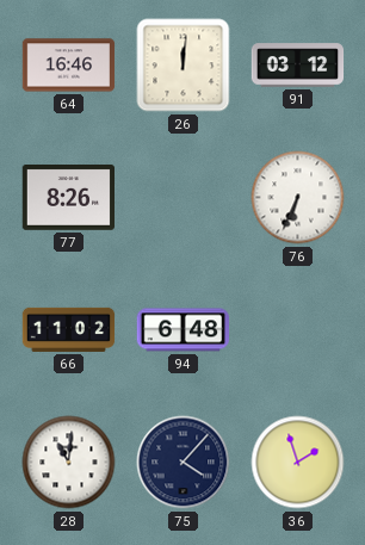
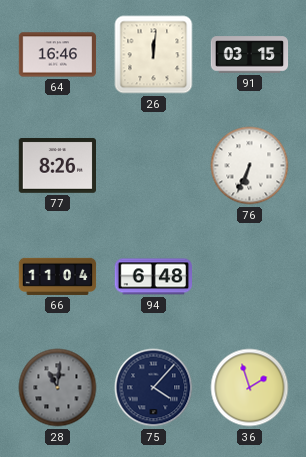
91: 03:12 -> 03:15 (250, 55)
66: 11:02 -> 11:04 (58, 276)
28 dial: white -> grey (58, 388)
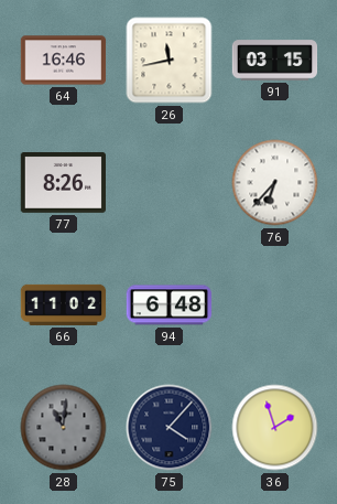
26: 12:01 -> 11:43 (170, 61)
76: 6:34 -> 6:37 (275, 183)
66: 11:04 -> 11:02 (64, 304)
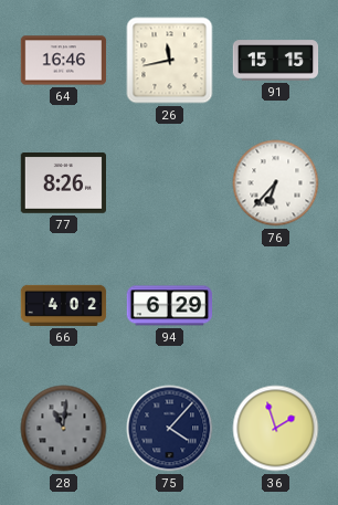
91: 03:15 -> 15:15 (276, 61)
66: 11:02 -> 4:02 (64, 305)
94: 6:48 -> 6:29 (170, 306)
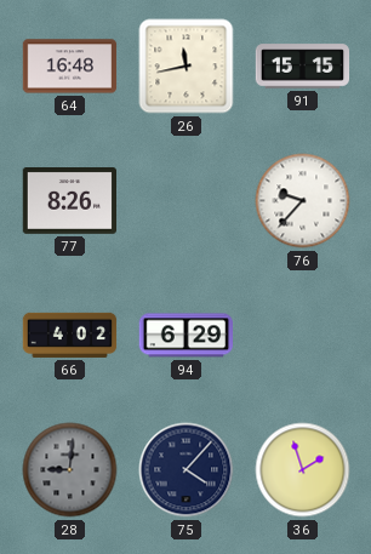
64: 16:46 -> 16:48 (70, 67)
76: 6:37 -> 9:37 (303, 201)
28: 11:01 -> 9:01 (70, 470)
